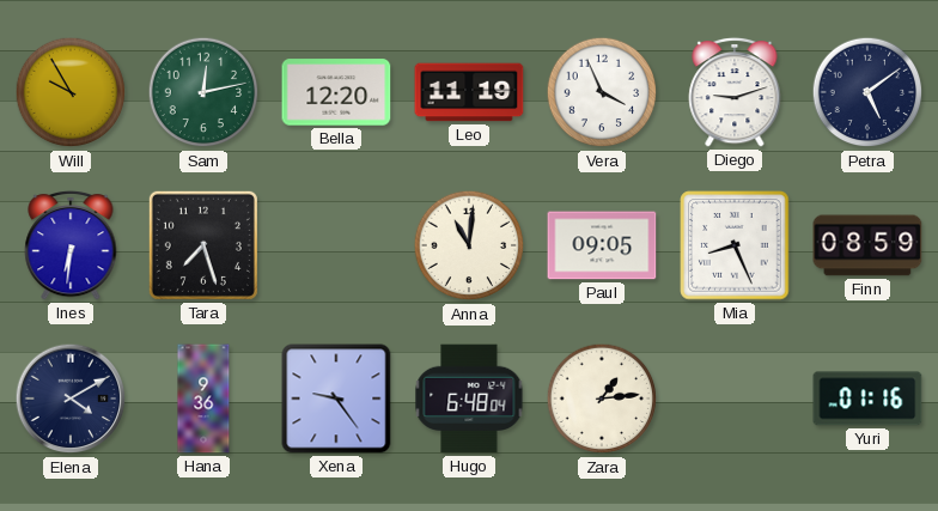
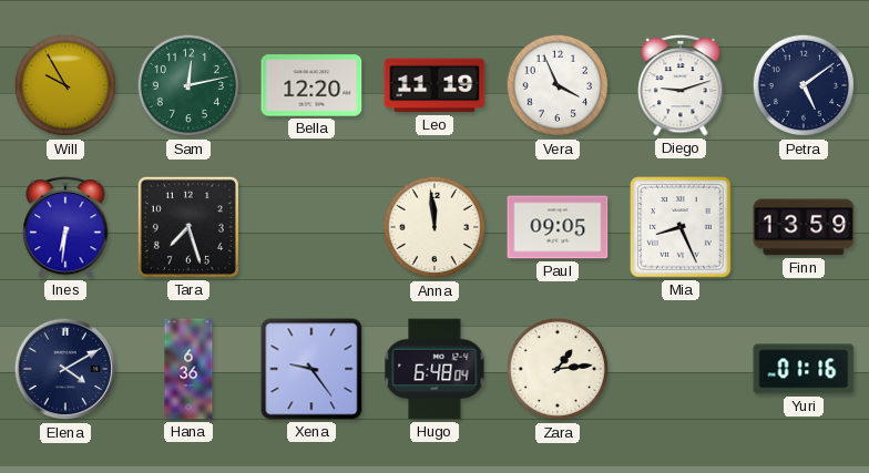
Anna: 11:01 -> 11:59 (434, 227)
Finn: 08:59 -> 13:59 (804, 227)
Hana: 9:36 -> 6:36 (188, 369)
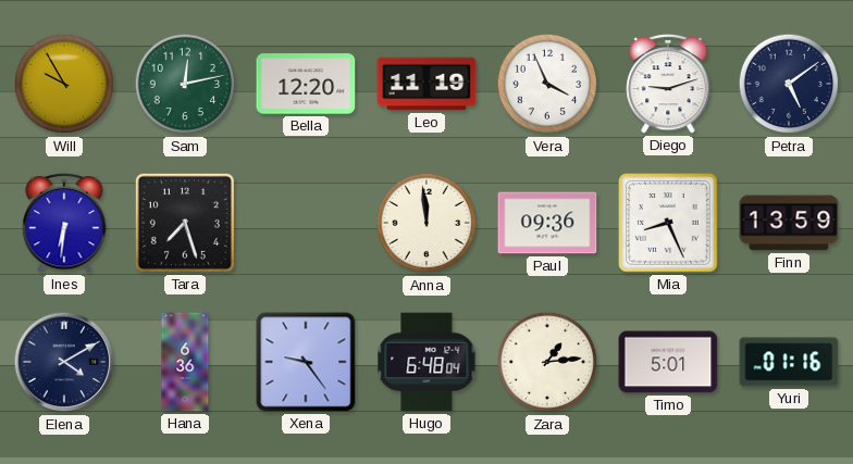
Paul: 09:05 -> 09:36 (547, 223)
Timo: none -> 5:01 (668, 362)
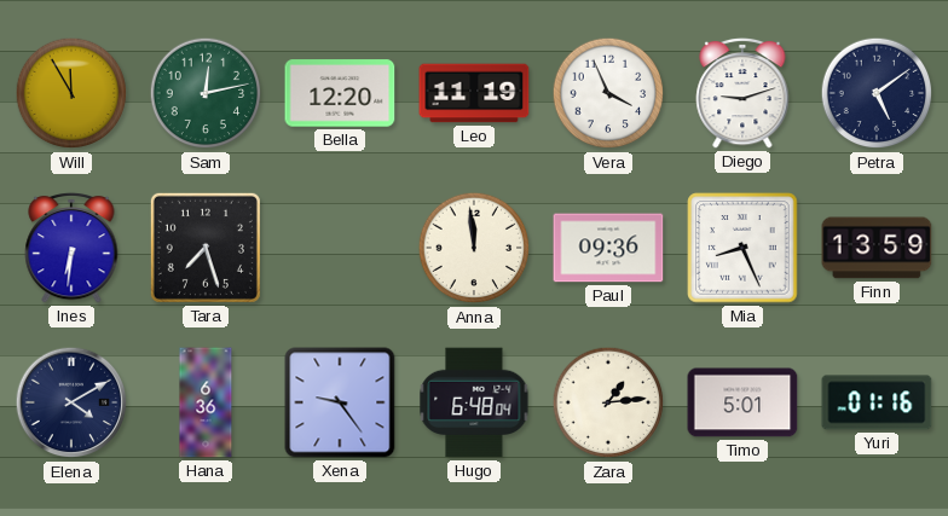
Will: 9:55 -> 11:55 (71, 93)
